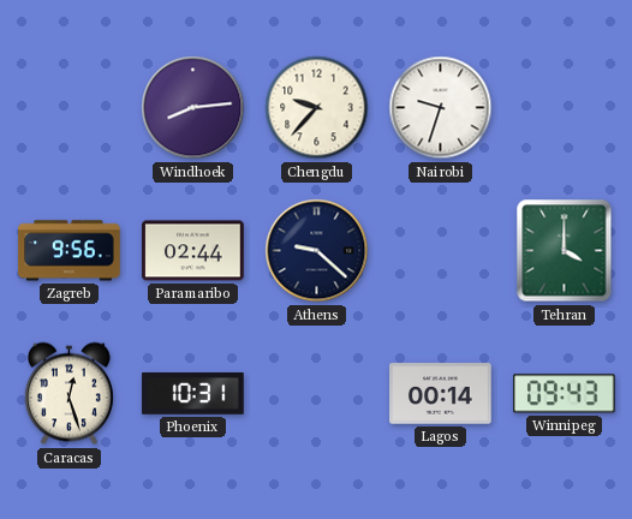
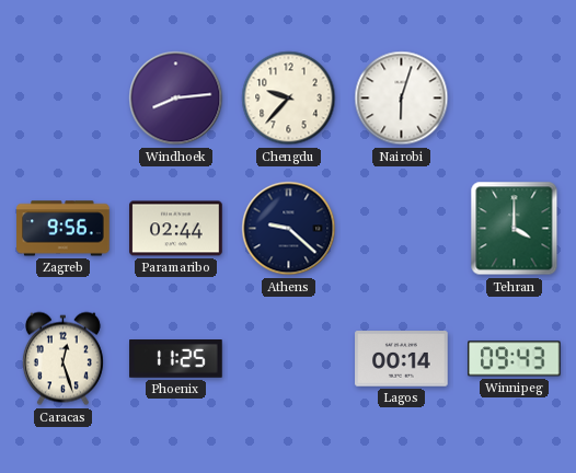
Nairobi: 9:33 -> 6:03 (402, 99)
Phoenix: 10:31 -> 11:25 (176, 359)
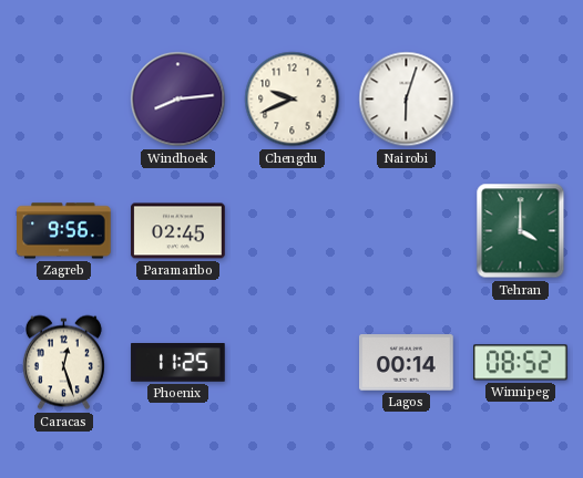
Chengdu: 9:37 -> 9:41 (293, 100)
Paramaribo: 02:44 -> 02:45 (178, 231)
Athens: 9:22 -> none (289, 229)
Winnipeg: 09:43 -> 08:52 (521, 363)
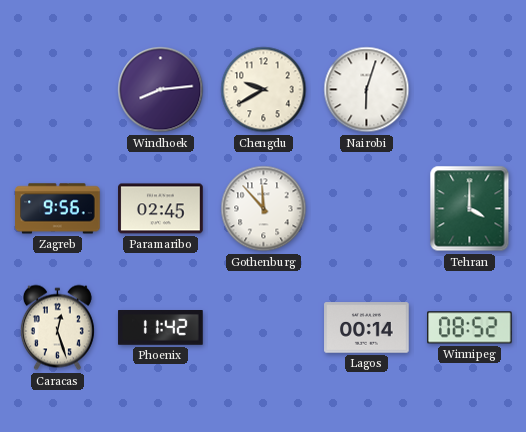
Chengdu: 9:41 -> 9:40 (264, 90)
Gothenburg: none -> 11:53 (264, 209)
Phoenix: 11:25 -> 11:42 (161, 328)
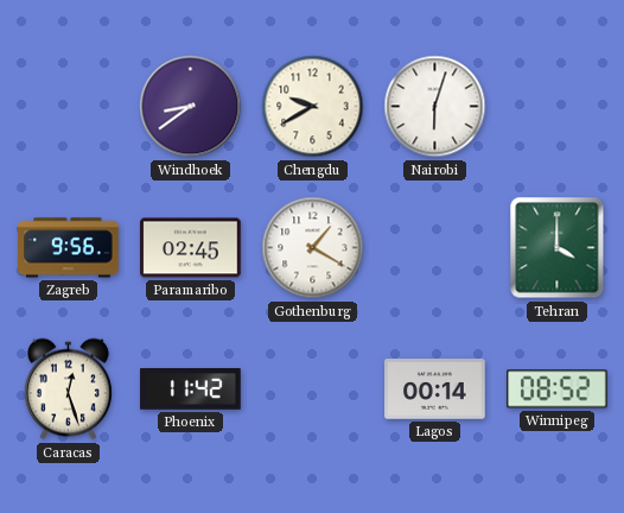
Windhoek: 8:14 -> 8:39 (191, 107)
Gothenburg: 11:53 -> 1:20 (313, 248)
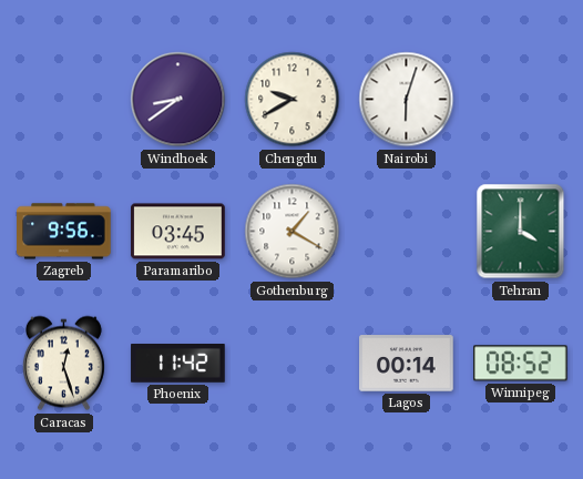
Paramaribo: 02:45 -> 03:45 (178, 232)
